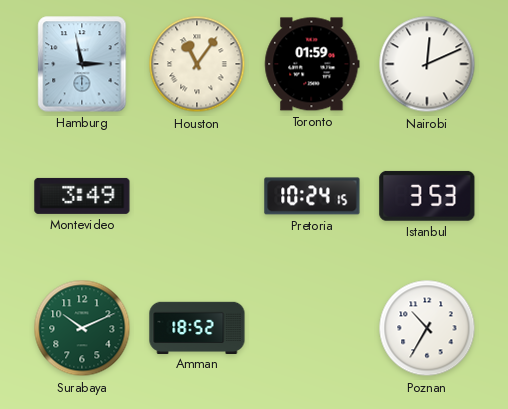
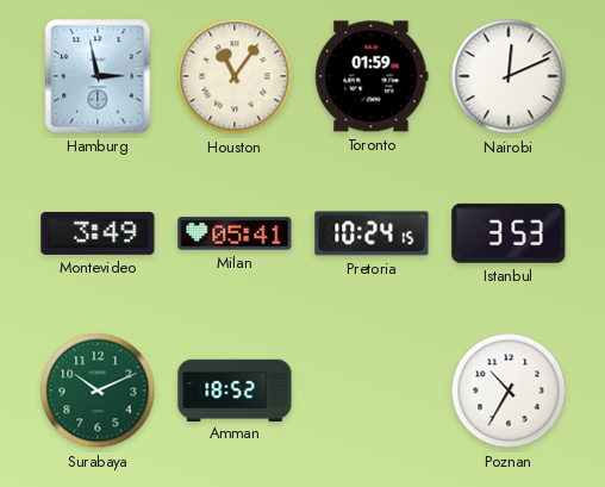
Milan: none -> 05:41 (235, 233)
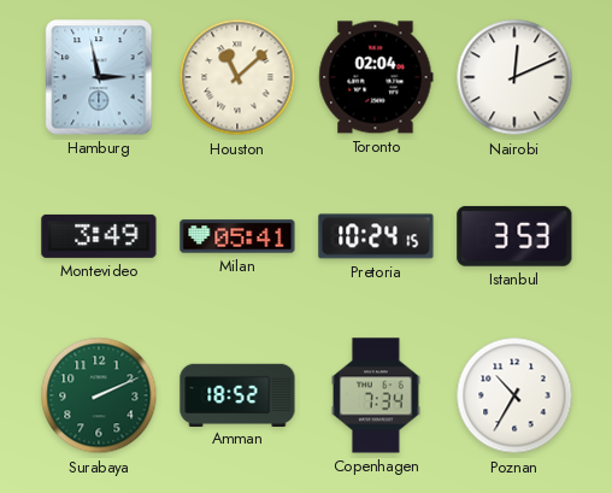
Houston: 11:06 -> 11:08 (237, 77)
Toronto: 01:59 -> 02:04 (376, 77)
Surabaya: 10:11 -> 2:11 (99, 395)
Copenhagen: none -> 7:34 (376, 395)
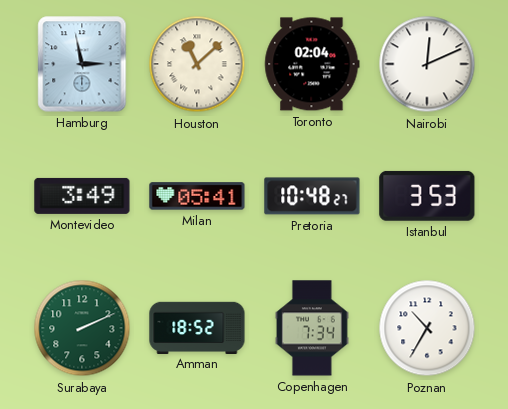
Pretoria: 10:24 -> 10:48 (312, 196)
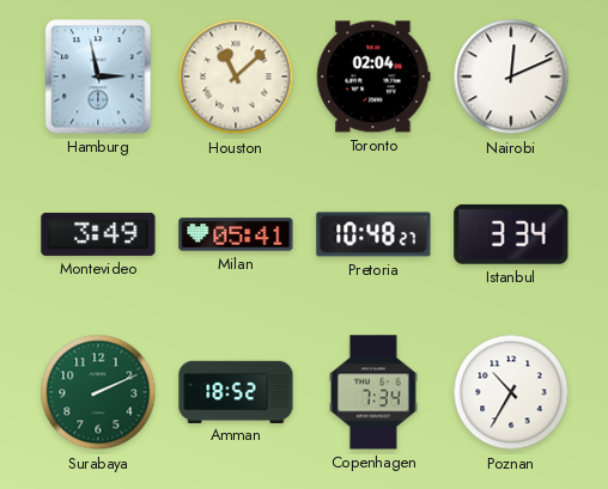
Istanbul: 3:53 -> 3:34 (511, 234)
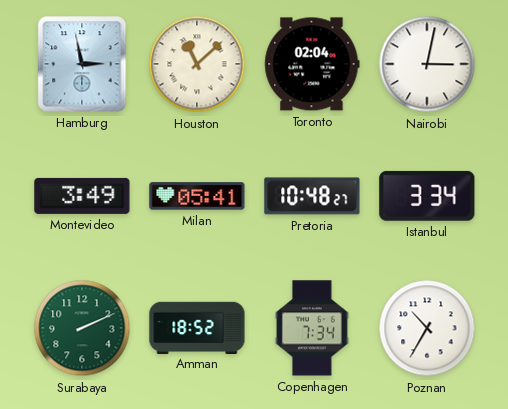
Nairobi: 12:11 -> 3:02 (427, 64)
